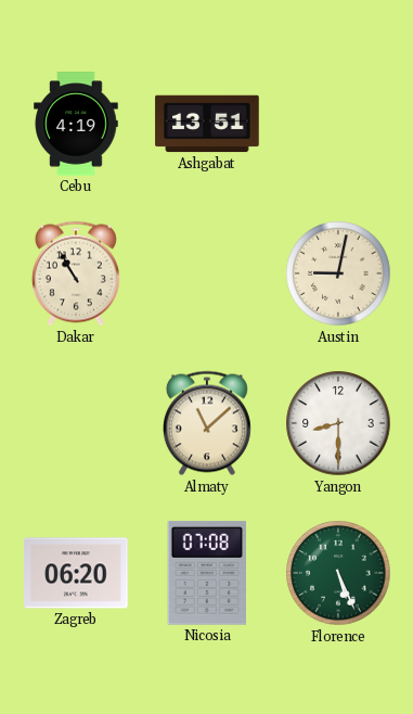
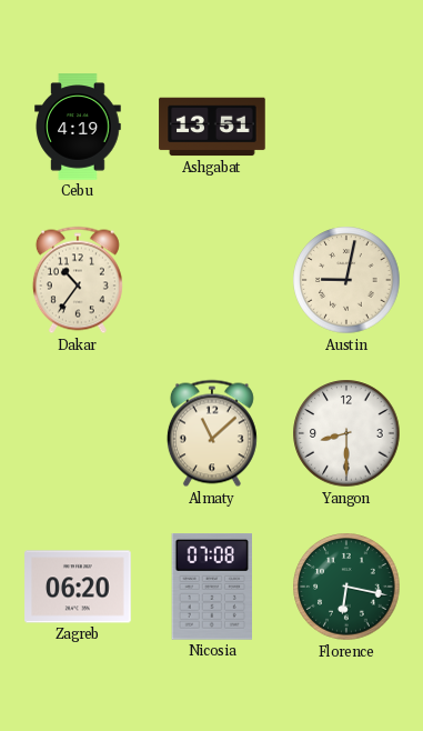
Dakar: 10:55 -> 10:36 (78, 280)
Florence: 5:26 -> 6:17 (346, 587)
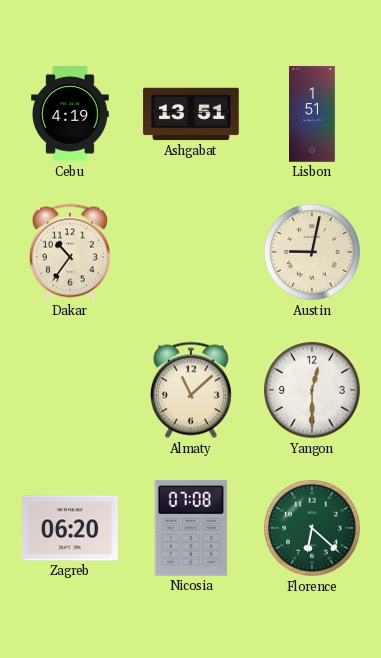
Lisbon: none -> 1:51 (313, 114)
Yangon: 8:30 -> 12:30 (312, 390)
Florence: 6:17 -> 6:22 (312, 528)
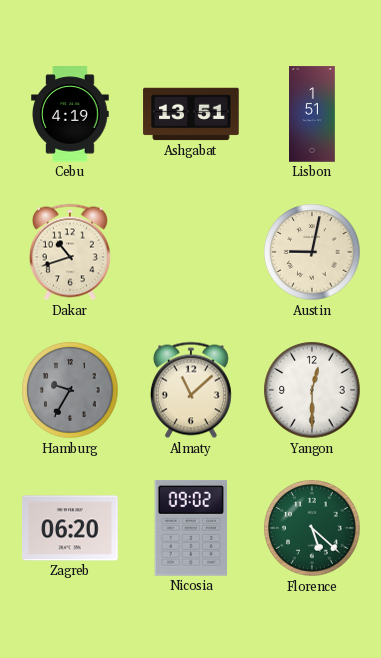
Dakar: 10:36 -> 10:42 (70, 252)
Hamburg: none -> 9:35 (70, 390)
Nicosia: 07:08 -> 09:02 (191, 529)
Florence: 6:22 -> 5:22 (312, 528)
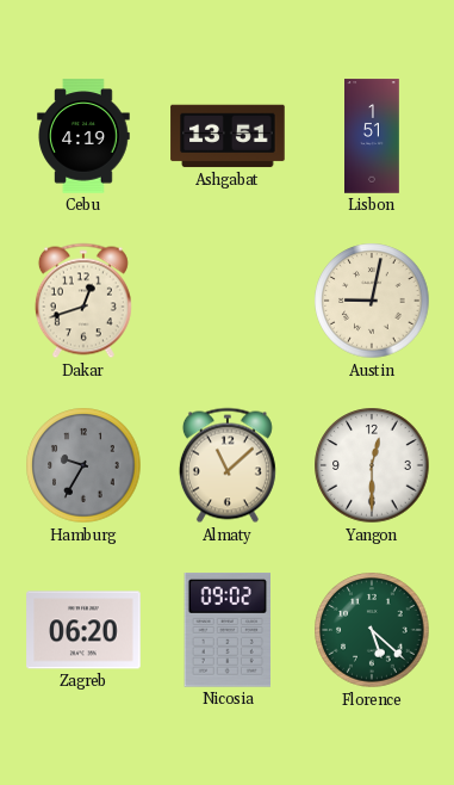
Dakar: 10:42 -> 12:42 (83, 301)
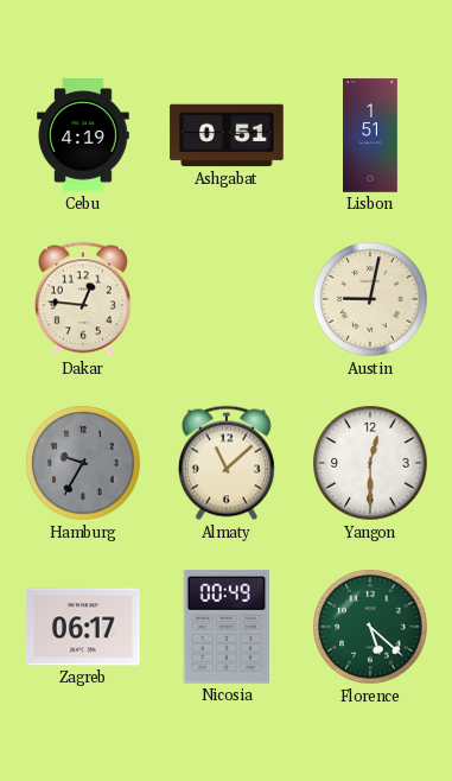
Ashgabat: 13:51 -> 0:51 (227, 135)
Dakar: 12:42 -> 12:46 (83, 299)
Zagreb: 06:20 -> 06:17 (83, 627)
Nicosia: 09:02 -> 00:49 (227, 628)
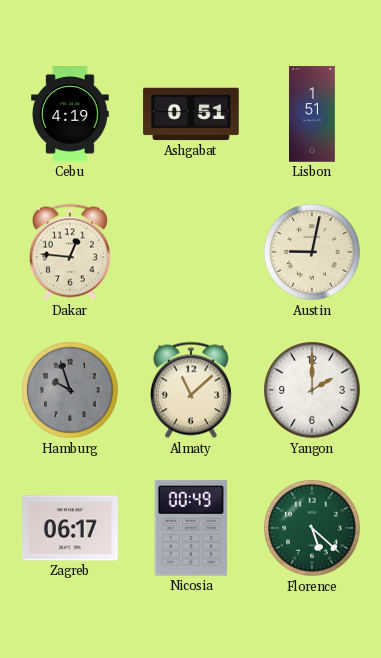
Hamburg: 9:35 -> 9:57 (70, 390)
Yangon: 12:30 -> 2:00 (312, 390)
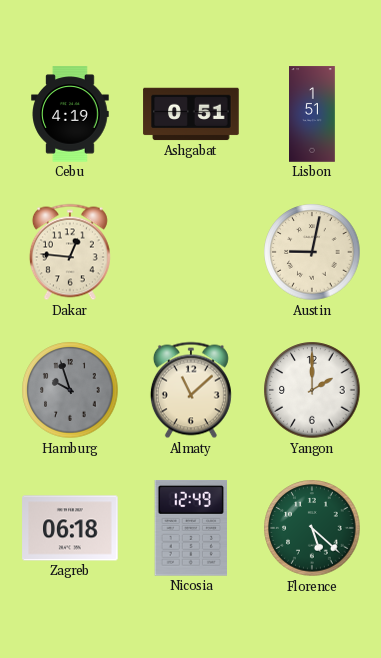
Zagreb: 06:17 -> 06:18 (70, 528)
Nicosia: 00:49 -> 12:49 (191, 529)
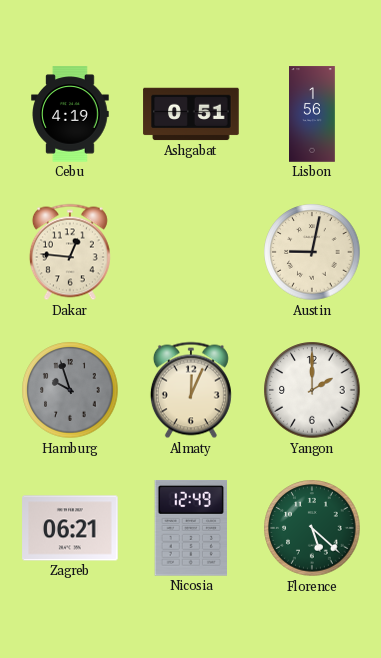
Lisbon: 1:51 -> 1:56 (313, 114)
Almaty: 11:08 -> 12:04 (191, 390)
Zagreb: 06:18 -> 06:21 (70, 528)
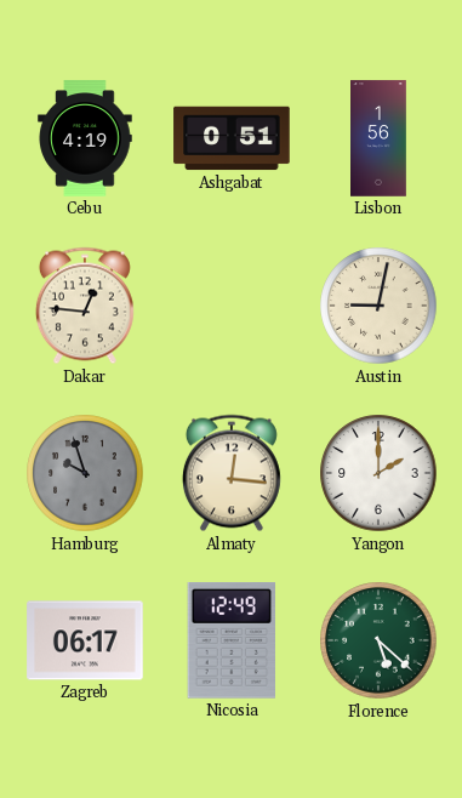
Almaty: 12:04 -> 12:16 (232, 473)
Zagreb: 06:21 -> 06:17 (85, 640)
